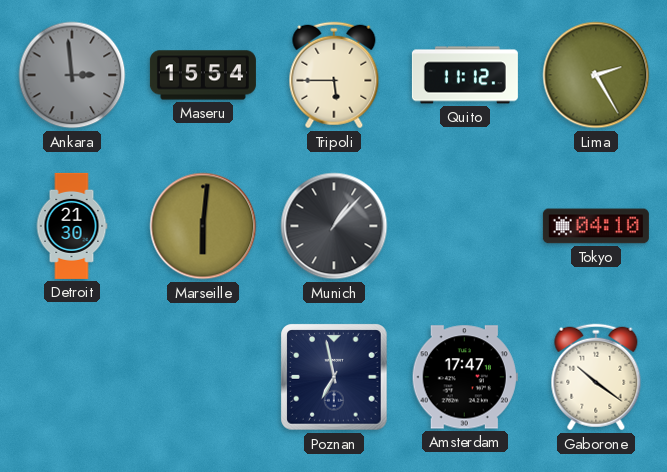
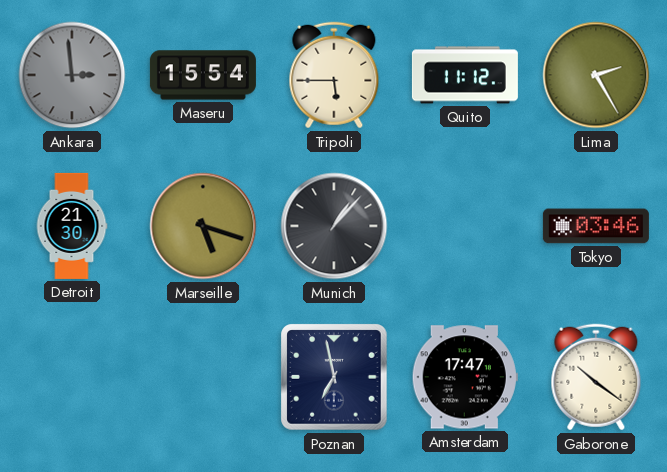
Marseille: 6:01 -> 5:18 (203, 226)
Tokyo: 04:10 -> 03:46 (596, 226)
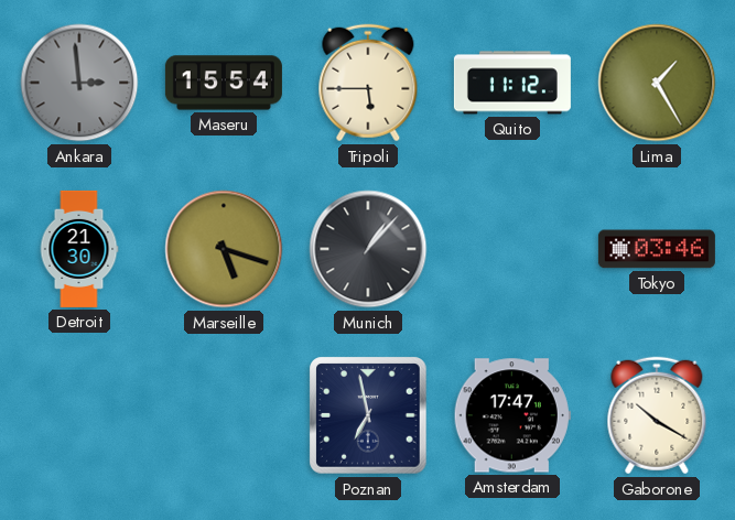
Lima: 2:25 -> 1:25 (657, 83)
Gaborone: 10:21 -> 10:20 (657, 415)
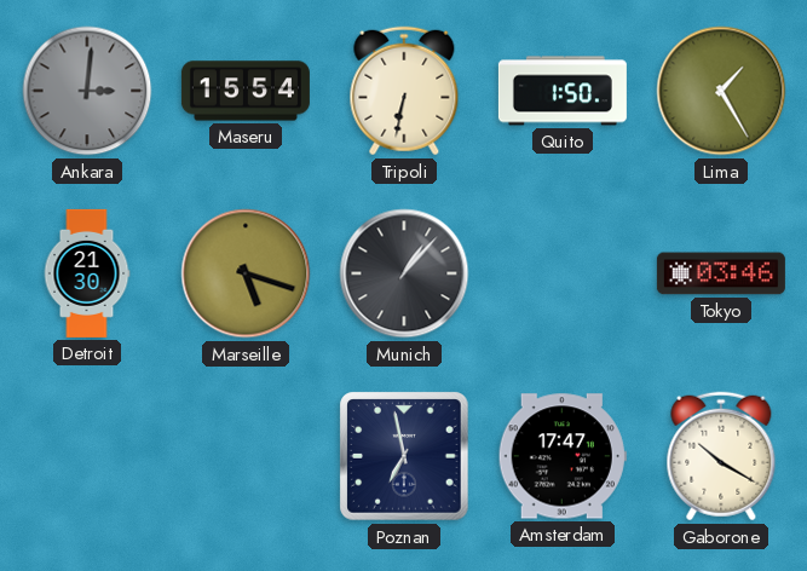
Ankara: 2:59 -> 3:01 (87, 91)
Tripoli: 5:45 -> 6:32 (404, 91)
Quito: 11:12 -> 1:50 (563, 91)
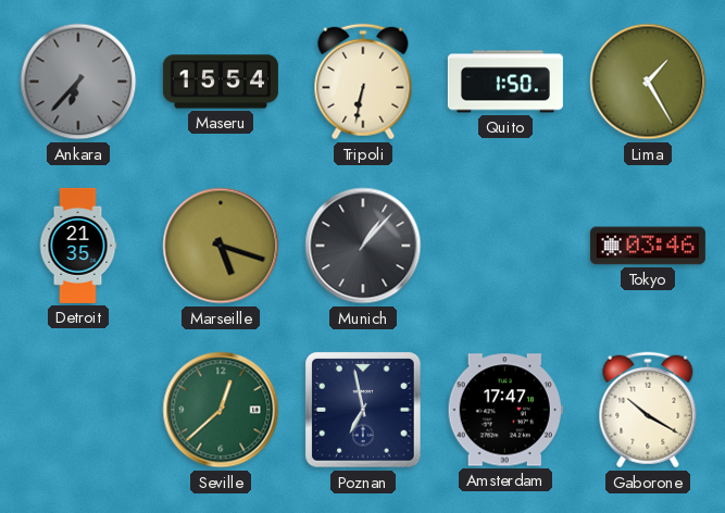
Ankara: 3:01 -> 6:37 (78, 82)
Detroit: 21:30 -> 21:35 (78, 246)
Seville: none -> 12:38 (221, 410)
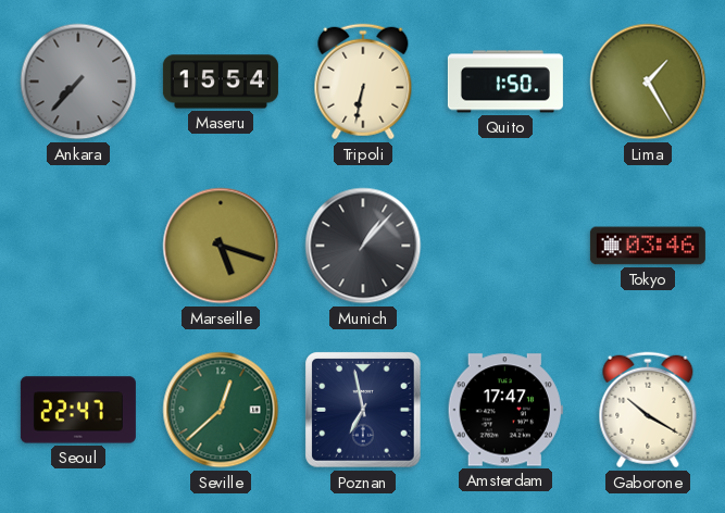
Ankara: 6:37 -> 7:37 (78, 82)
Detroit: 21:35 -> none (78, 246)
Seoul: none -> 22:47 (78, 410)
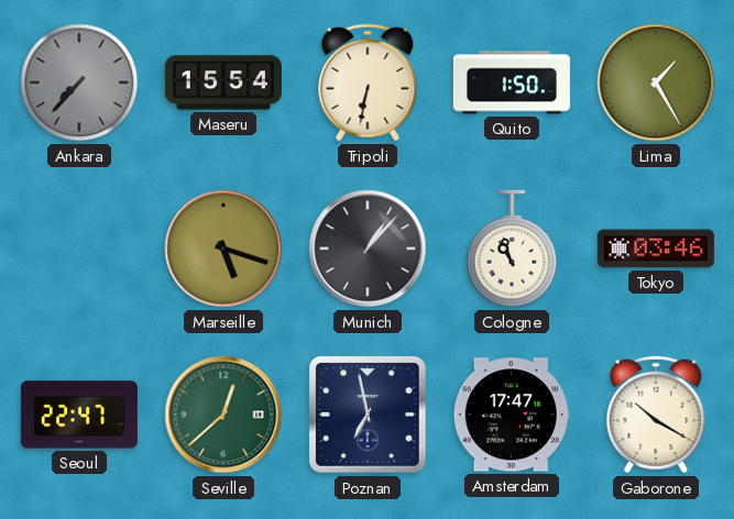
Cologne: none -> 10:57 (512, 249)
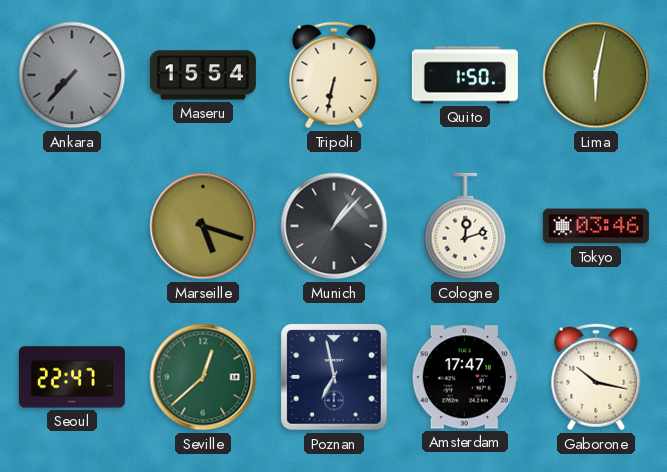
Lima: 1:25 -> 6:02 (596, 75)
Cologne: 10:57 -> 12:12 (465, 226)
Gaborone: 10:20 -> 10:17 (596, 377)
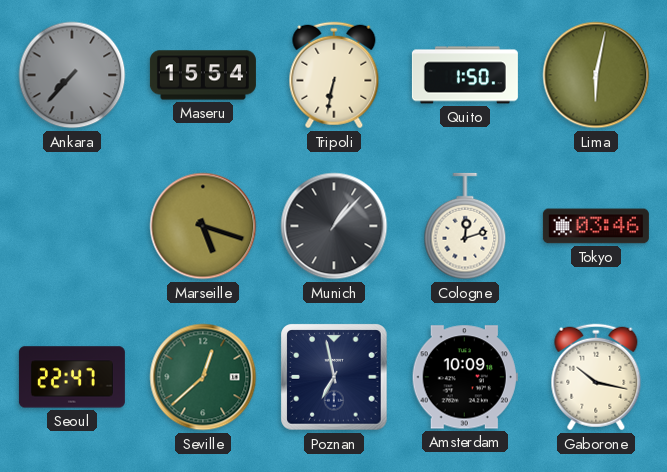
Amsterdam: 17:47 -> 10:09 (465, 377)
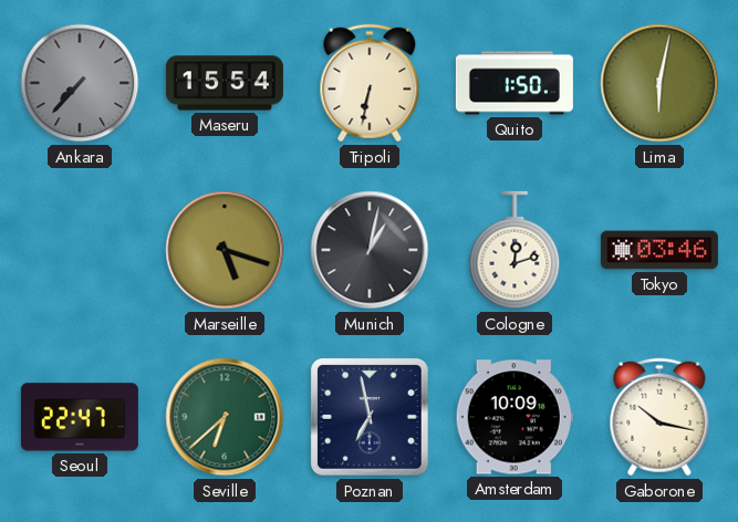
Munich: 1:07 -> 1:02 (370, 250)
Seville: 12:38 -> 6:38 (225, 417)
